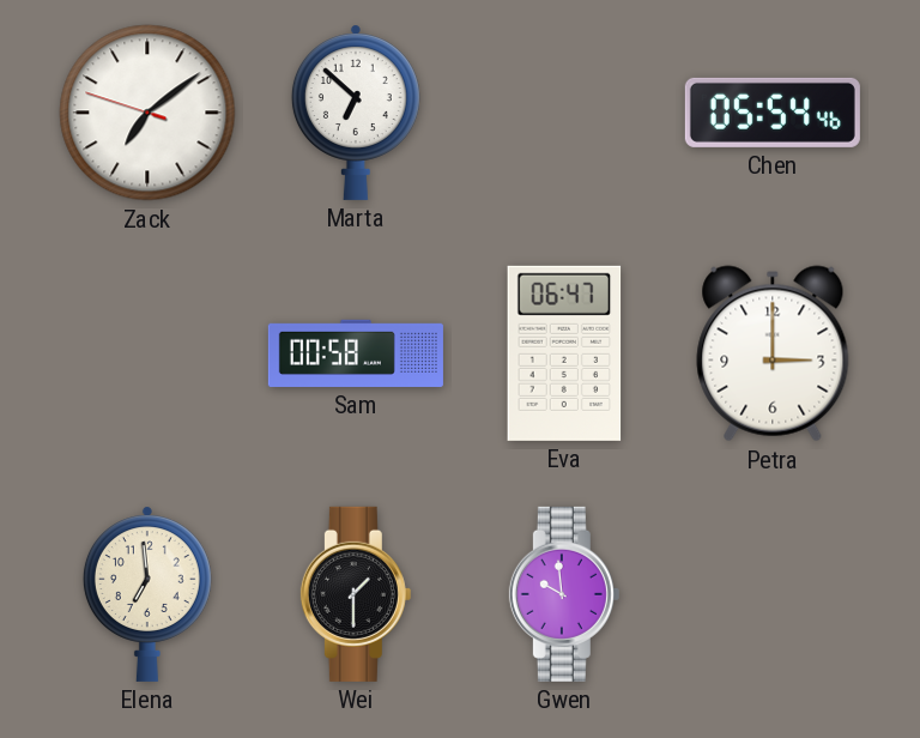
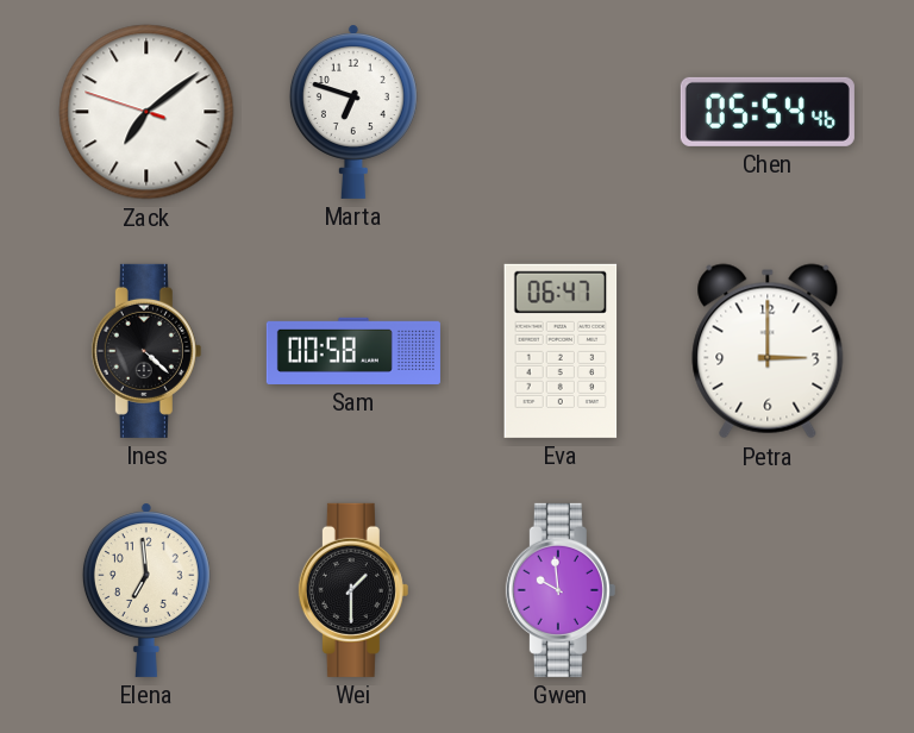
Marta: 6:52 -> 6:48 (353, 112)
Ines: none -> 4:22 (146, 351)
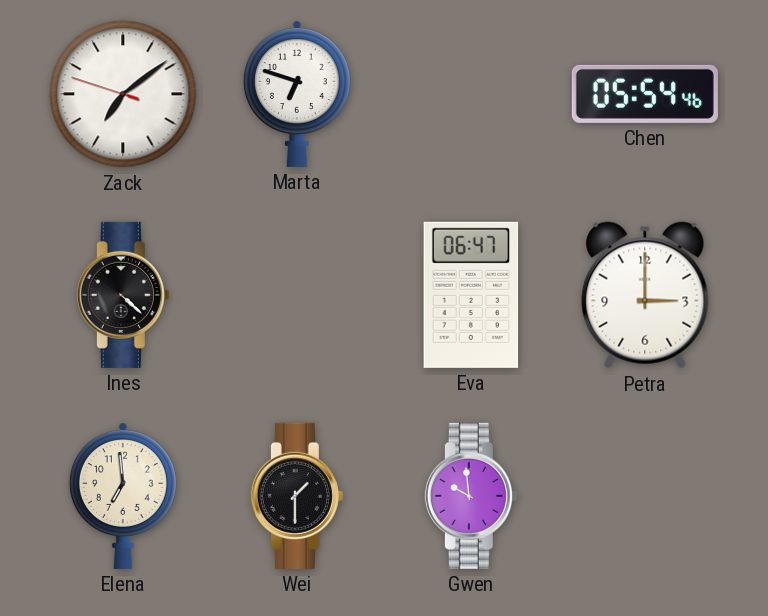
Sam: 00:58 -> none (353, 351)
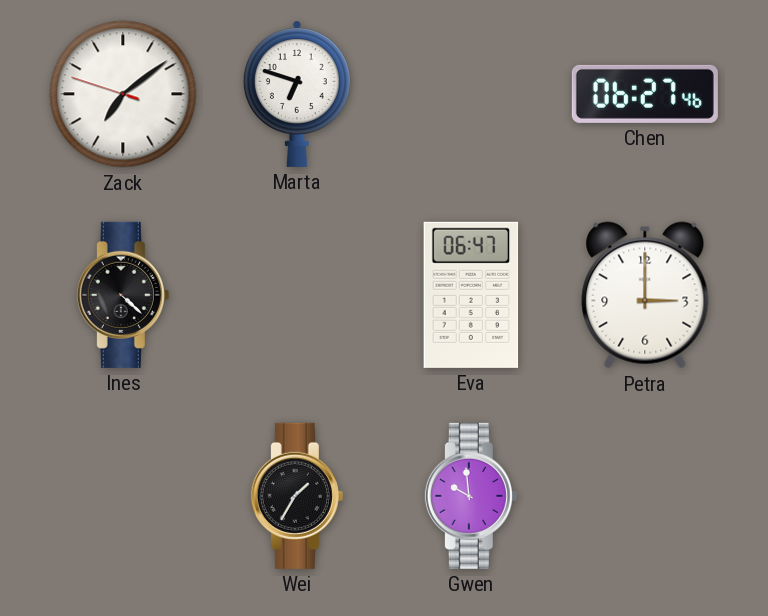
Chen: 05:54 -> 06:27 (645, 94)
Elena: 6:59 -> none (123, 496)
Wei: 1:30 -> 1:35 (297, 496)
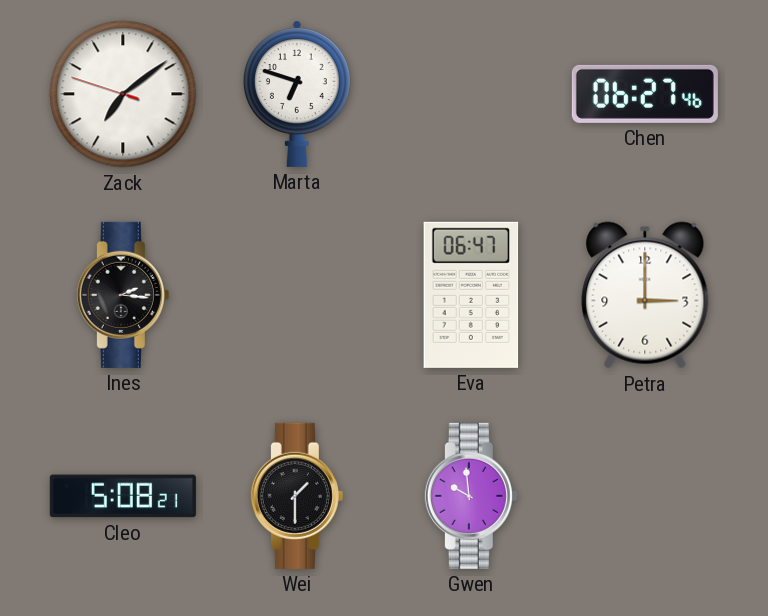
Ines: 4:22 -> 2:16 (123, 295)
Cleo: none -> 5:08 (123, 496)
Wei: 1:35 -> 1:30 (297, 496)
